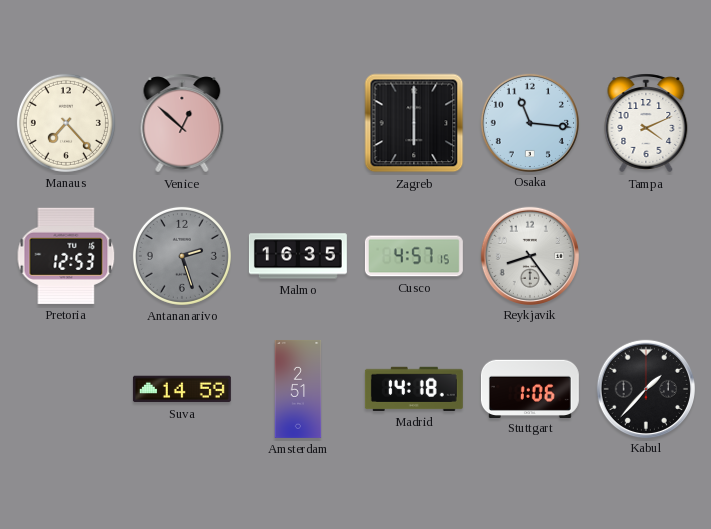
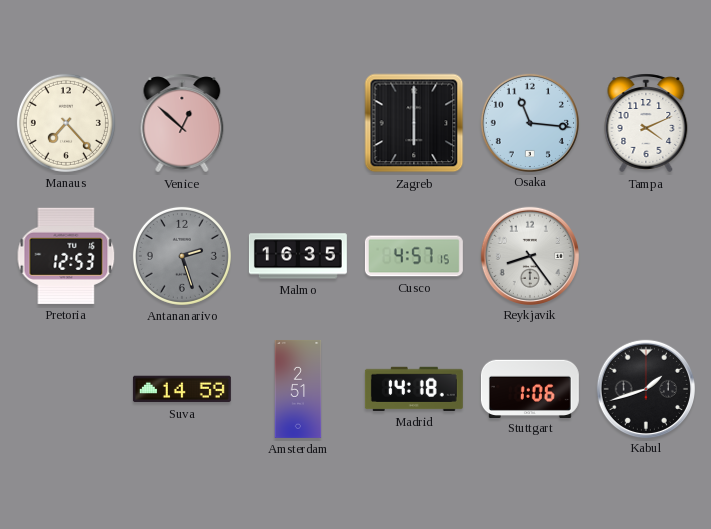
Kabul: 1:37 -> 1:42 (645, 388)
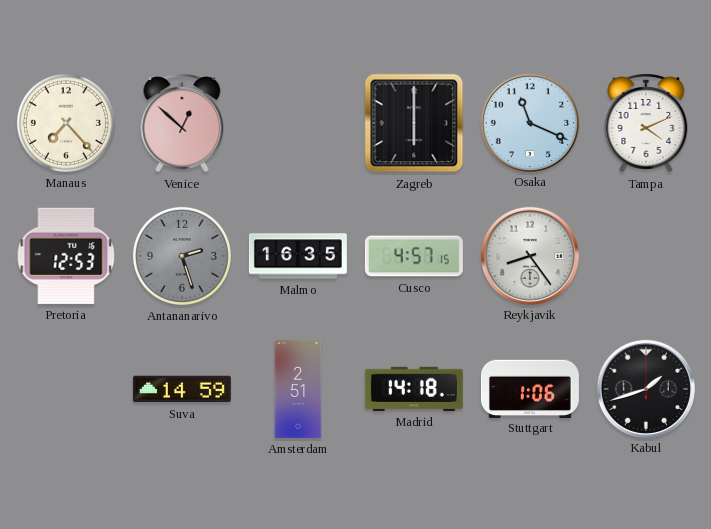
Osaka: 11:16 -> 11:19 (529, 122)
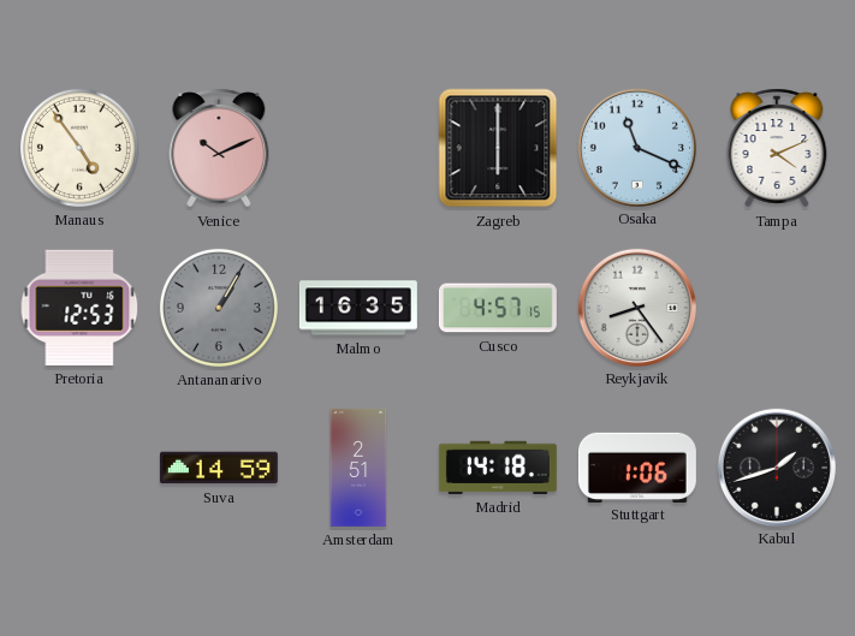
Manaus: 7:23 -> 4:54 (79, 148)
Venice: 12:52 -> 10:11 (219, 148)
Antananarivo: 2:27 -> 1:05 (219, 308)
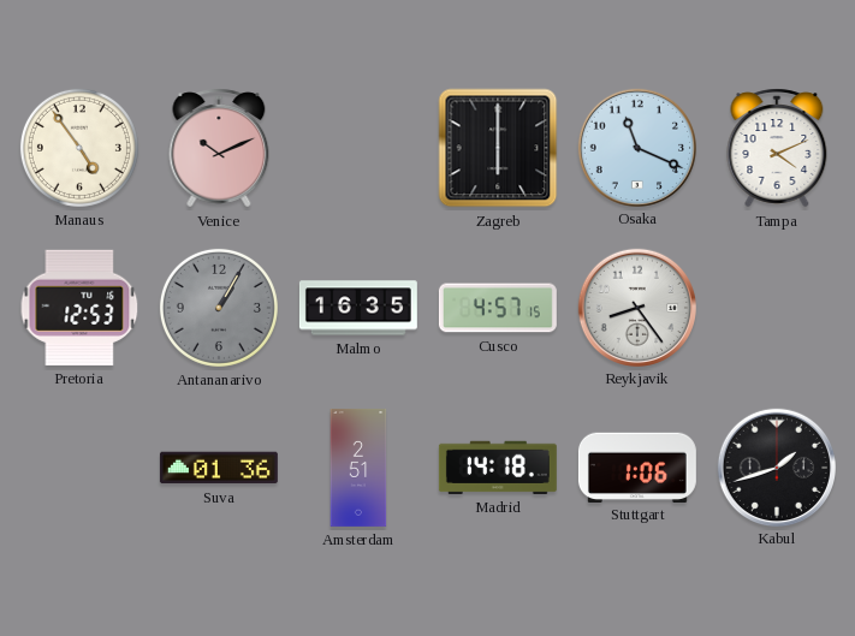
Suva: 14:59 -> 01:36 (219, 468)
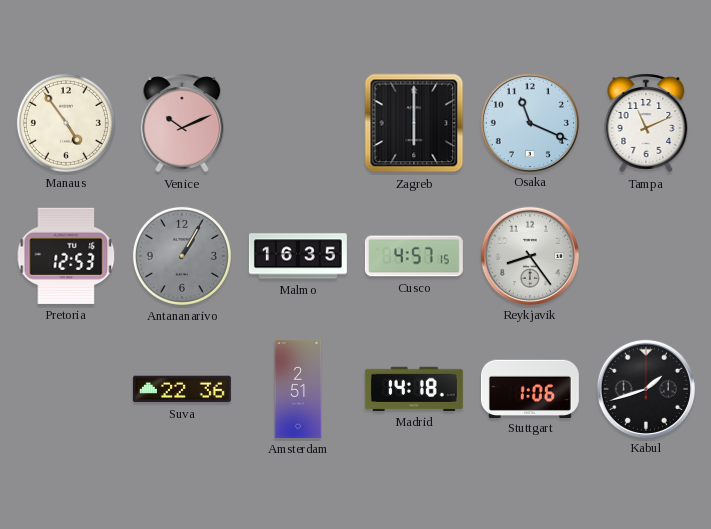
Tampa: 4:11 -> 11:11 (646, 123)
Suva: 01:36 -> 22:36 (182, 389)
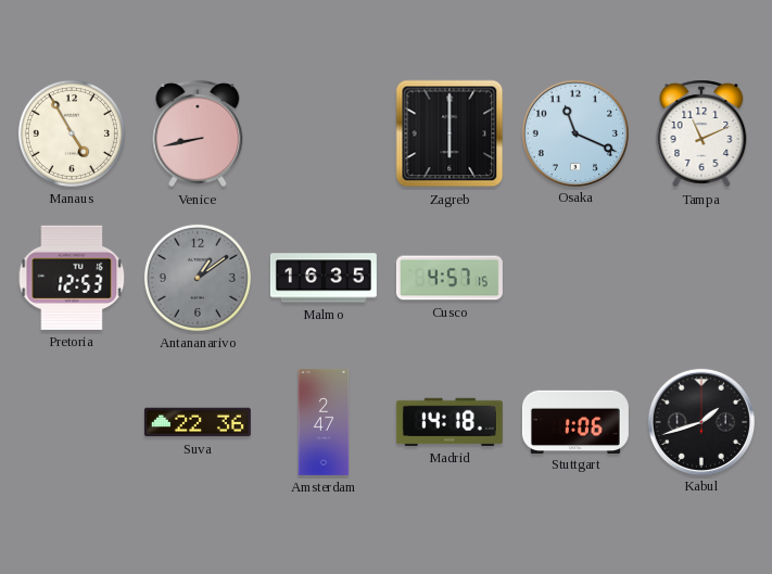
Manaus: 4:54 -> 4:55 (72, 133)
Venice: 10:11 -> 8:43 (198, 133)
Antananarivo: 1:05 -> 1:09 (198, 278)
Reykjavik: 8:24 -> none (529, 255)
Amsterdam: 2:51 -> 2:47 (324, 422)
